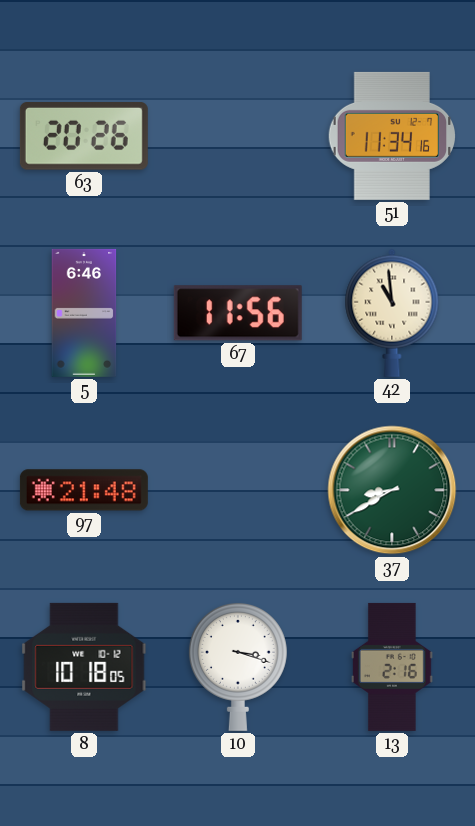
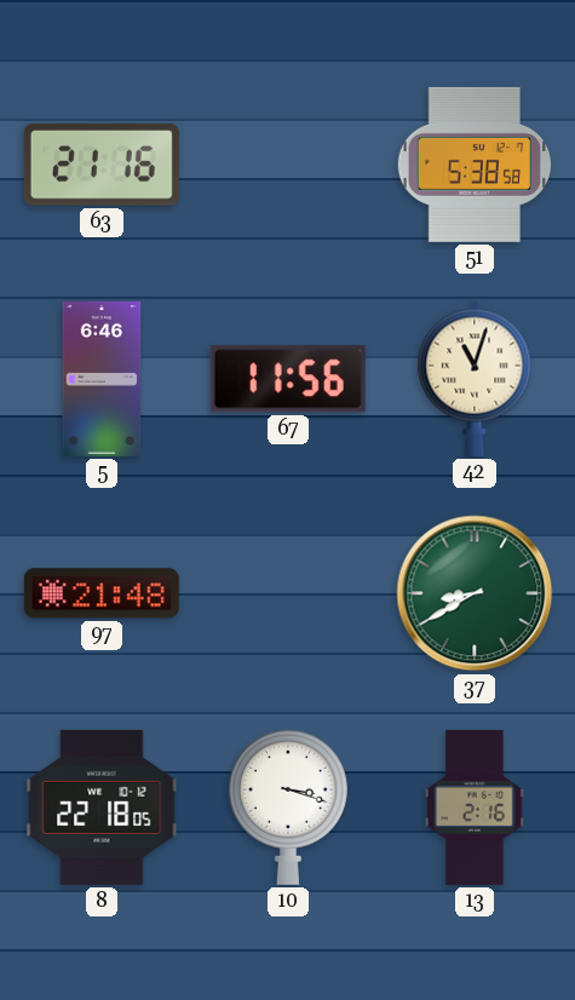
63: 20:26 -> 21:16 (102, 166)
51: 11:34 -> 5:38 (473, 165)
42: 10:59 -> 11:03 (475, 379)
8: 10:18 -> 22:18 (102, 808)
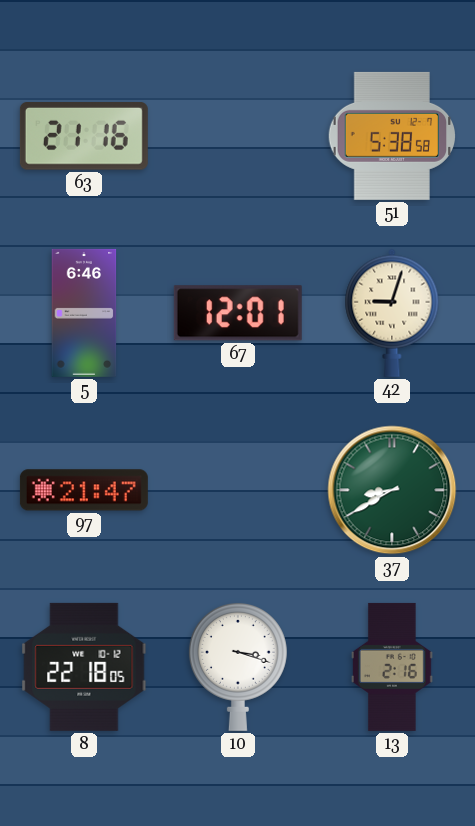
67: 11:56 -> 12:01 (238, 313)
42: 11:03 -> 9:03 (392, 313)
97: 21:48 -> 21:47 (84, 490)
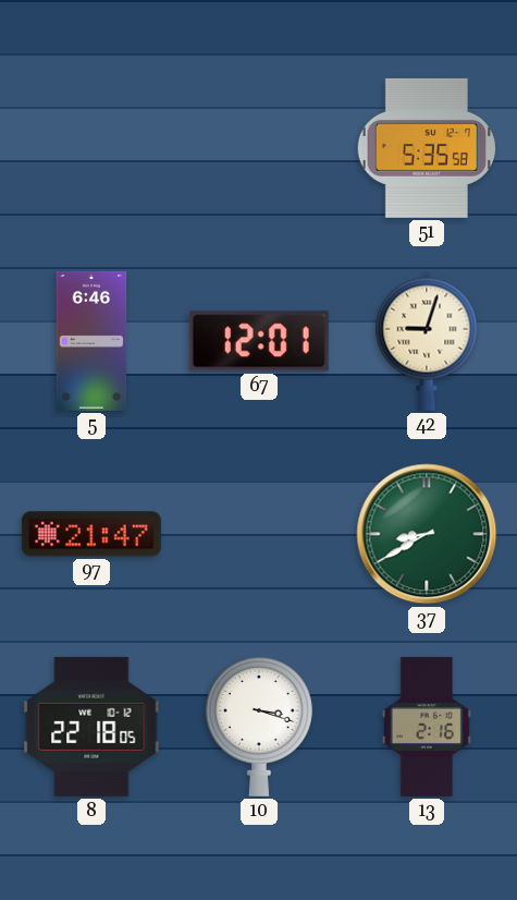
63: 21:16 -> none (84, 137)
51: 5:38 -> 5:35 (426, 148)
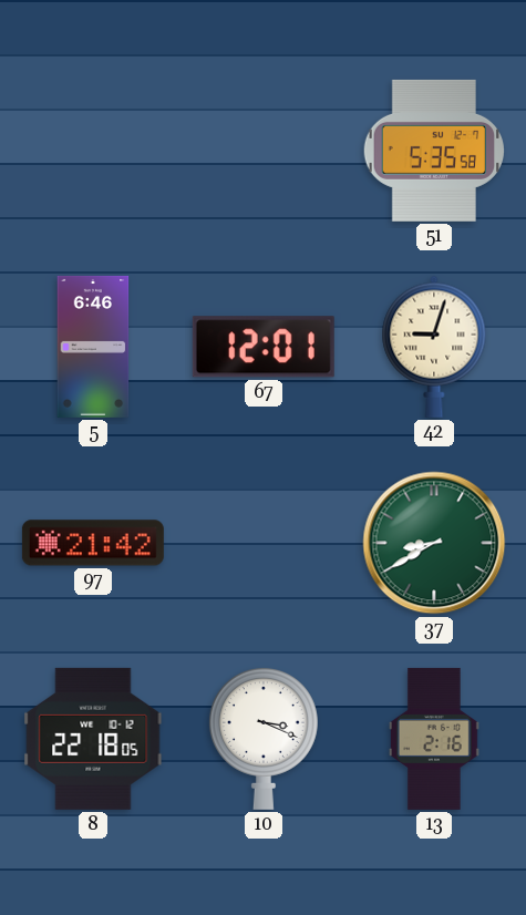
97: 21:47 -> 21:42 (93, 543)
10: 3:18 -> 3:19 (264, 738)
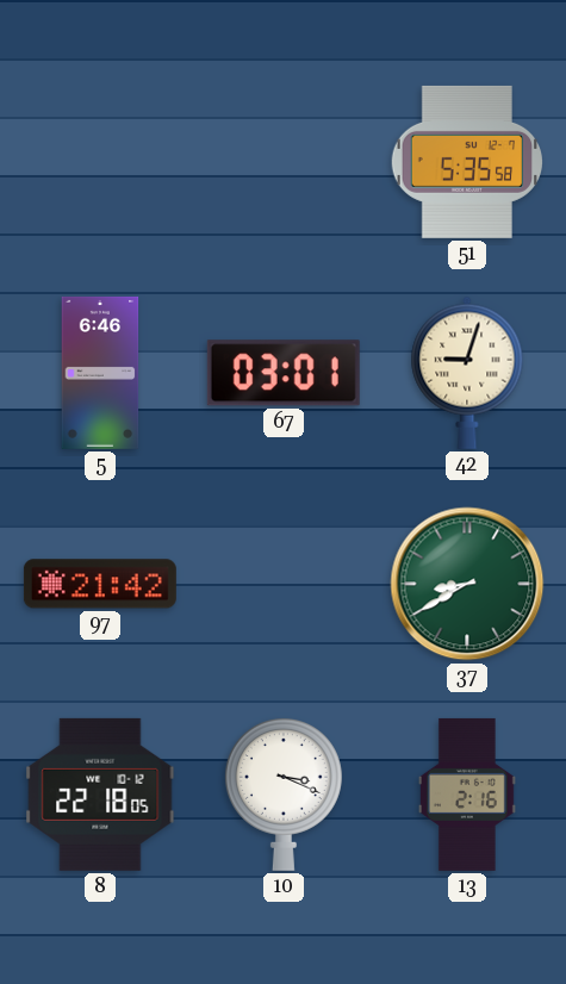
67: 12:01 -> 03:01 (284, 373)
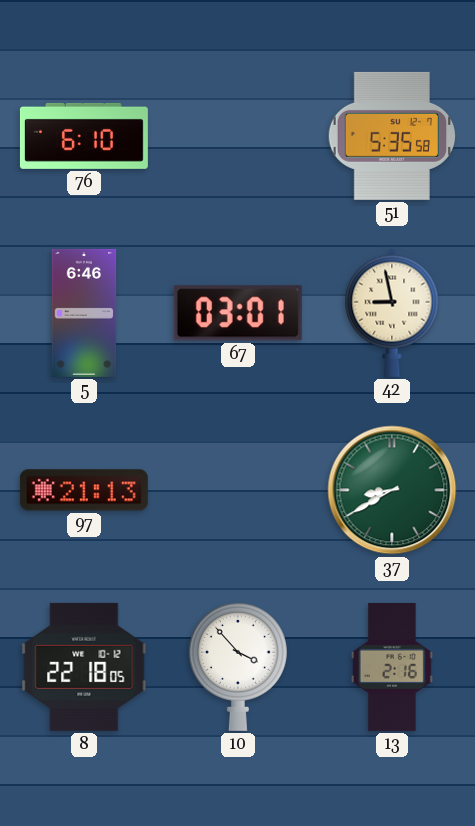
76: none -> 6:10 (84, 136)
42: 9:03 -> 8:58 (392, 313)
97: 21:42 -> 21:13 (84, 490)
10: 3:19 -> 3:53 (238, 666)
